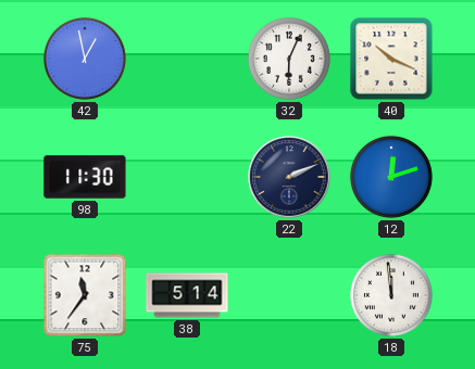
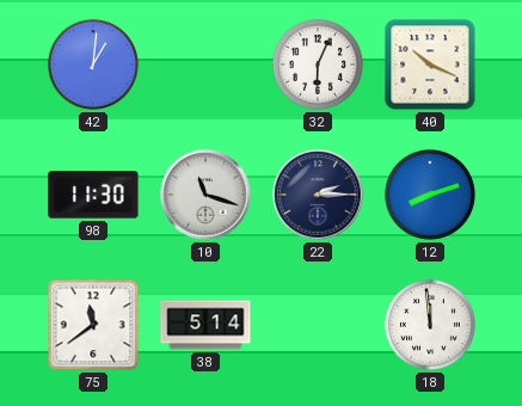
42: 12:58 -> 1:01 (93, 64)
10: none -> 11:18 (205, 195)
22: 2:11 -> 2:15 (318, 195)
12: 12:12 -> 8:12 (430, 195)
75: 11:36 -> 11:39 (93, 325)
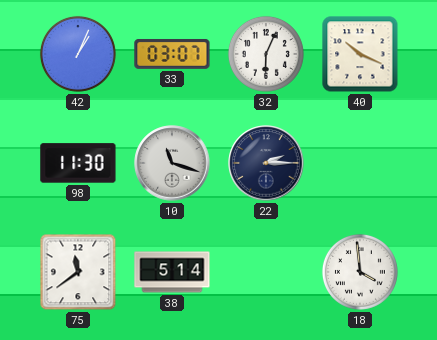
42: 1:01 -> 1:04 (78, 54)
33: none -> 03:07 (172, 54)
12: 8:12 -> none (430, 195)
18: 11:59 -> 3:59 (360, 272)
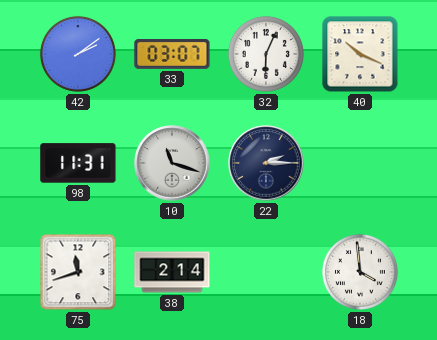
42: 1:04 -> 2:09 (78, 54)
98: 11:30 -> 11:31 (78, 163)
75: 11:39 -> 11:42 (78, 272)
38: 5:14 -> 2:14 (172, 272)
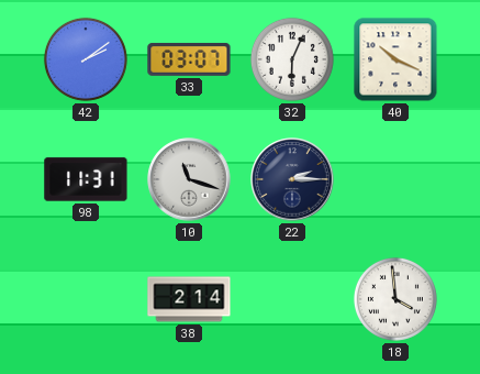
75: 11:42 -> none (78, 272)
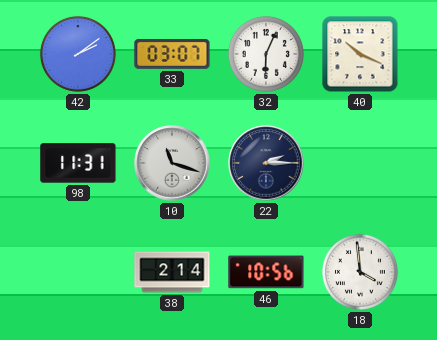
46: none -> 10:56 (266, 272)
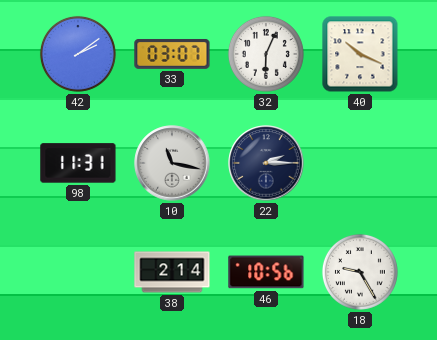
10: 11:18 -> 11:17 (172, 163)
18: 3:59 -> 9:25 (360, 272)
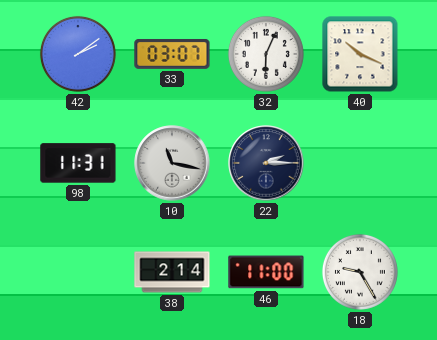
46: 10:56 -> 11:00 (266, 272)
